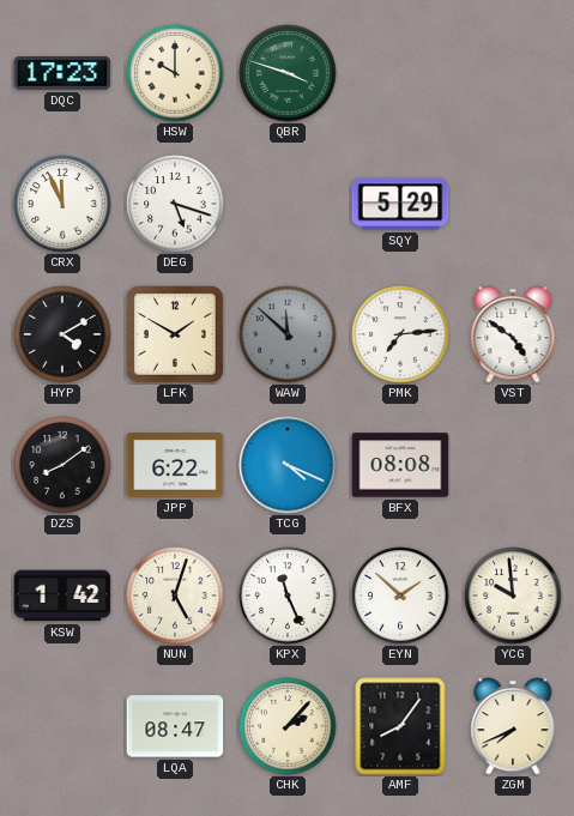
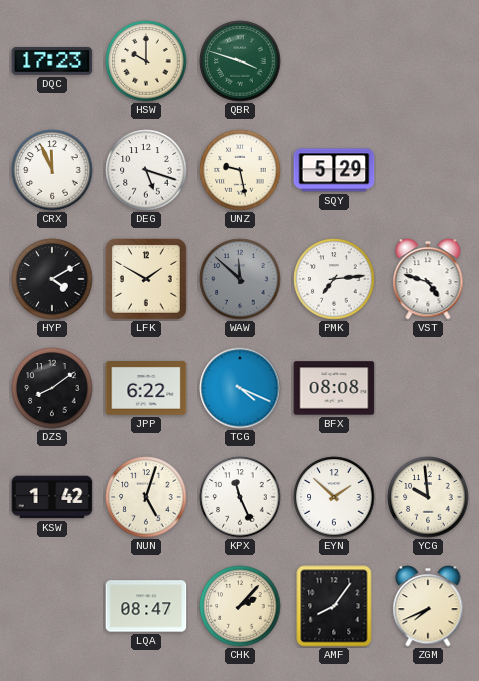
UNZ: none -> 9:28 (240, 170)
VST: 4:51 -> 4:48 (428, 279)
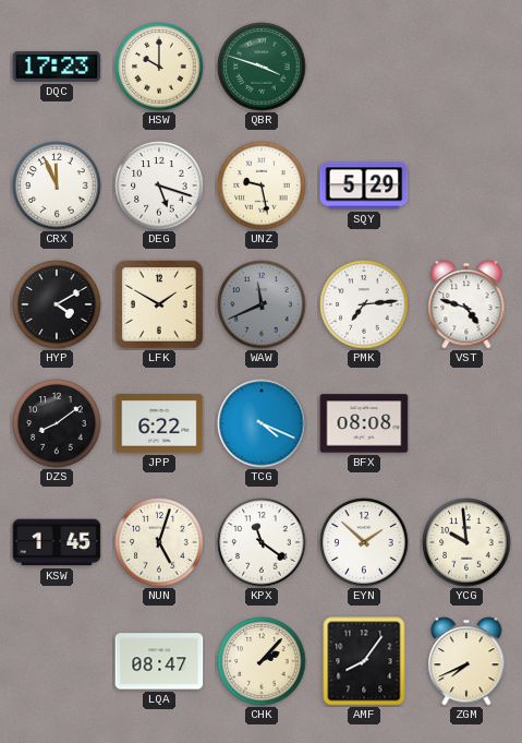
WAW: 11:52 -> 11:41 (262, 304)
KSW: 1:42 -> 1:45 (57, 542)
KPX: 11:26 -> 11:21 (262, 542)
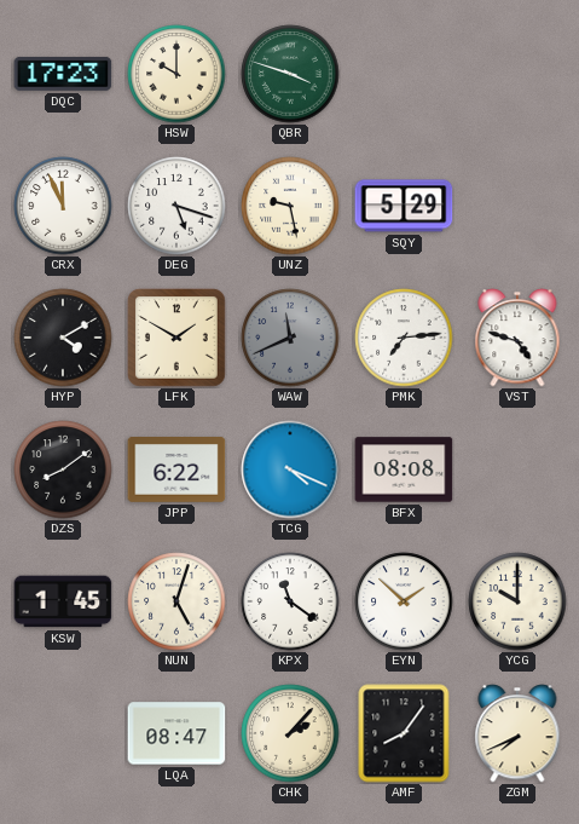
YCG: 9:59 -> 10:00 (517, 601)
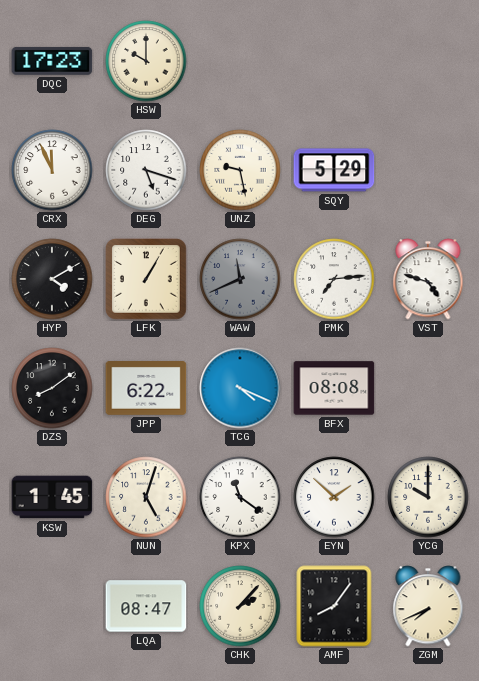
QBR: 3:48 -> none (290, 74)
LFK: 1:50 -> 1:05 (146, 279)
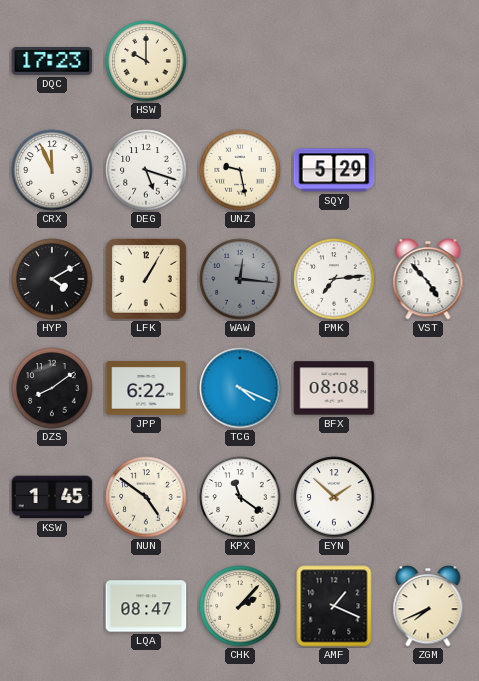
WAW: 11:41 -> 12:16 (240, 279)
VST: 4:48 -> 4:53 (428, 279)
NUN: 5:03 -> 4:51 (146, 497)
YCG: 10:00 -> none (428, 497)
AMF: 8:06 -> 1:19 (334, 606)
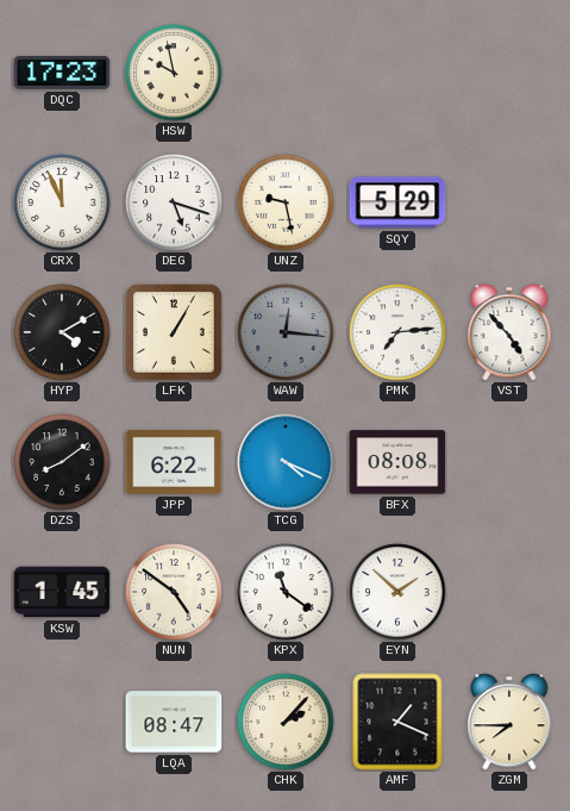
HSW: 10:00 -> 9:58 (174, 73)
ZGM: 7:41 -> 7:45 (509, 722)
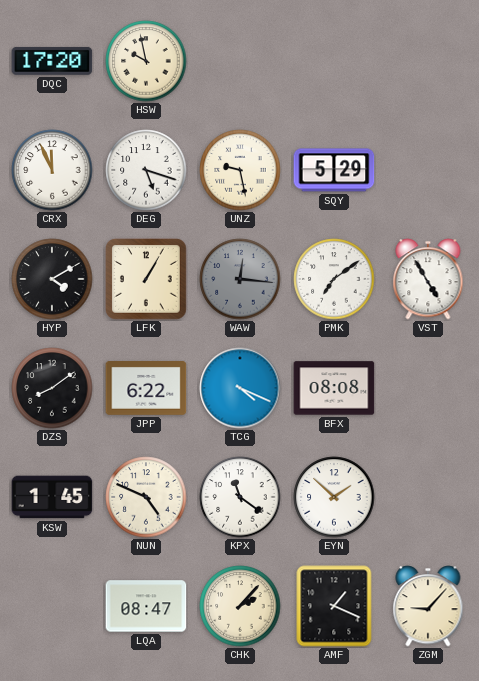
DQC: 17:23 -> 17:20 (52, 61)
PMK: 7:14 -> 7:09 (334, 279)
VST: 4:53 -> 4:55 (428, 279)
NUN: 4:51 -> 4:49 (146, 497)
ZGM: 7:45 -> 9:07 (428, 606)
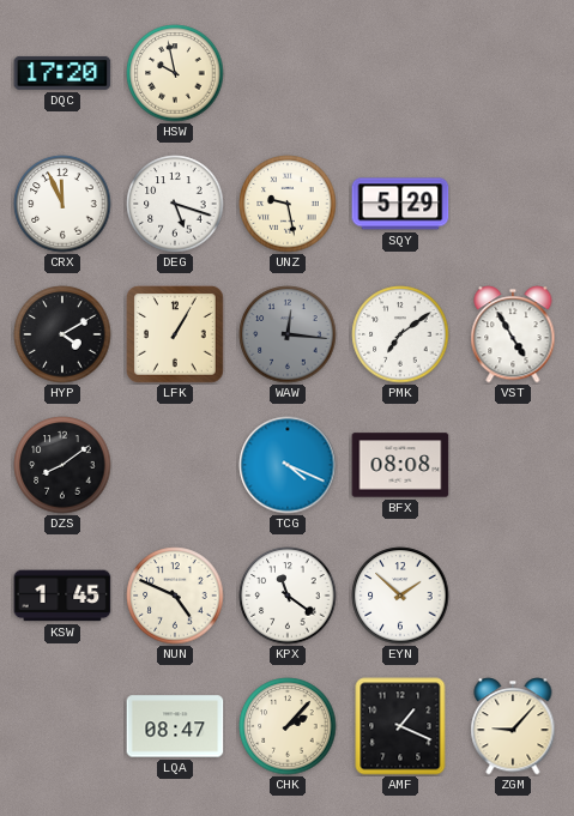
JPP: 6:22 -> none (146, 389)
